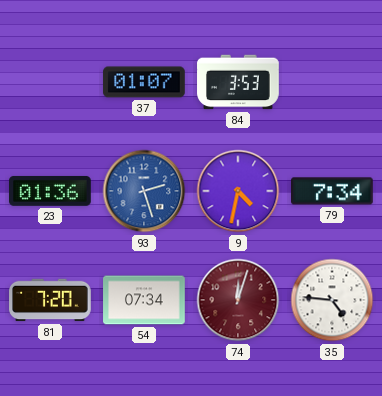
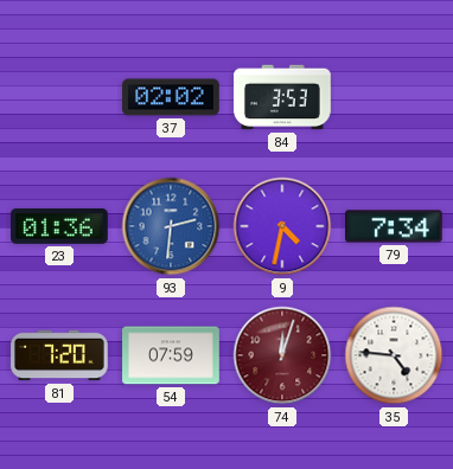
37: 01:07 -> 02:02 (171, 97)
93: 2:27 -> 2:31 (171, 226)
54: 07:34 -> 07:59 (171, 355)
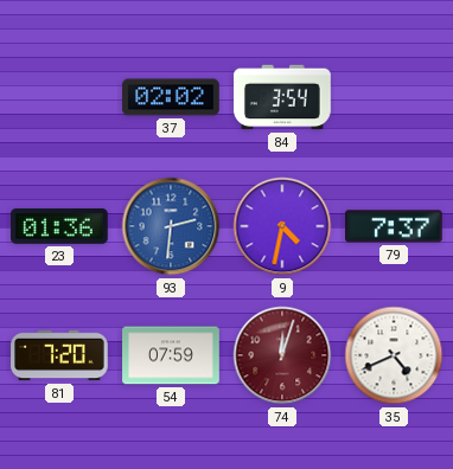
84: 3:53 -> 3:54 (282, 97)
79: 7:34 -> 7:37 (395, 226)
35: 4:46 -> 4:41 (394, 355)
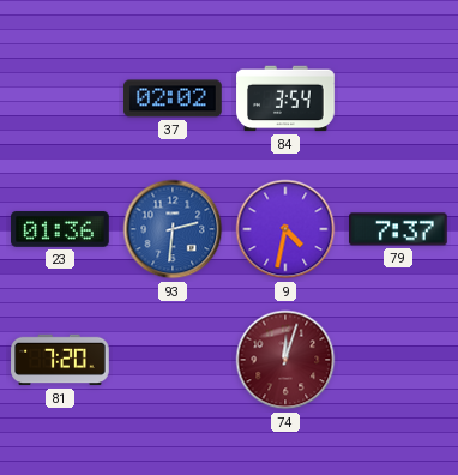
54: 07:59 -> none (171, 355)
35: 4:41 -> none (394, 355)
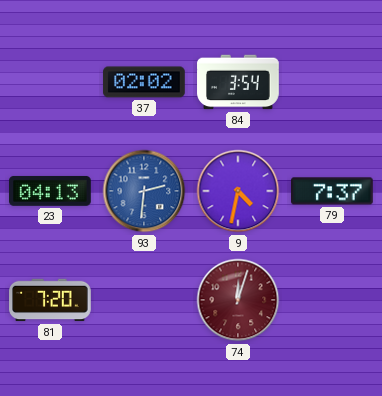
23: 01:36 -> 04:13 (51, 191)
